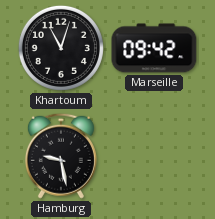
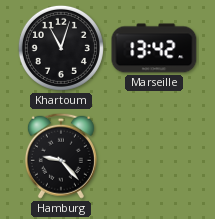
Marseille: 09:42 -> 13:42 (154, 48)
Hamburg: 9:28 -> 9:23 (61, 156)
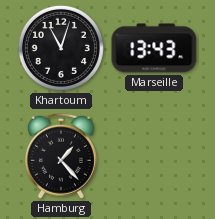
Marseille: 13:42 -> 13:43 (154, 48)
Hamburg: 9:23 -> 1:23 (61, 156)
